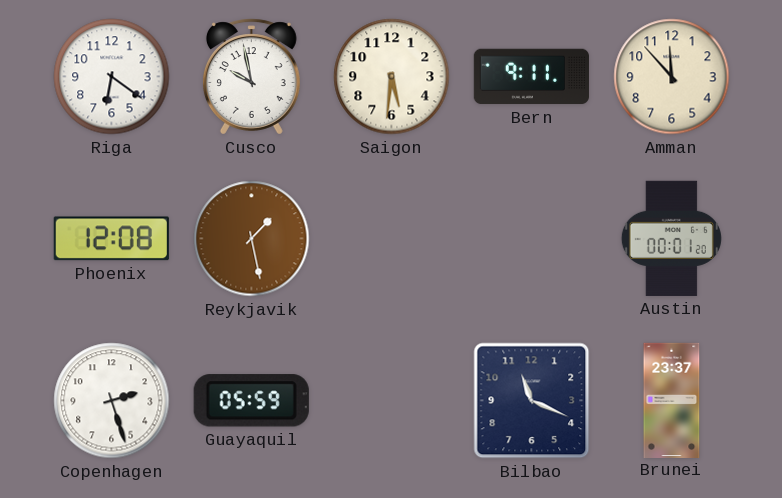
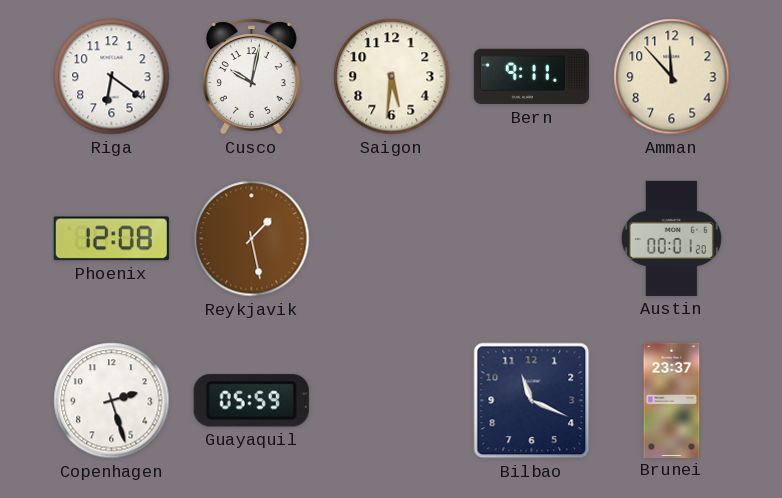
Cusco: 9:58 -> 10:02 (251, 77)
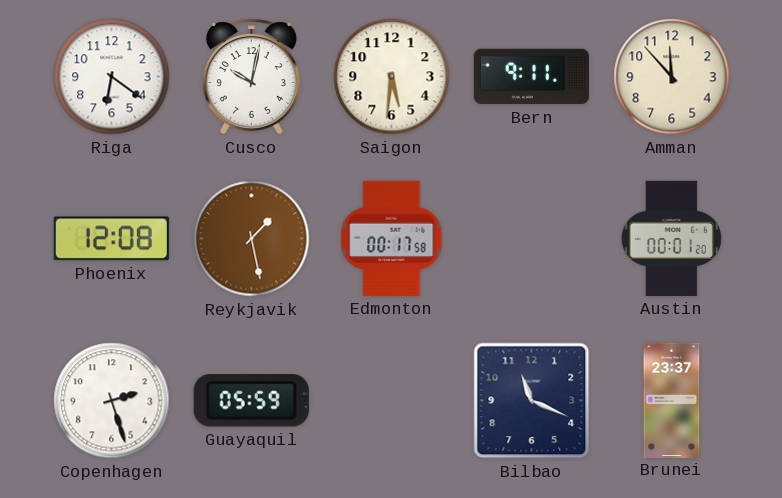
Edmonton: none -> 00:17 (392, 238)
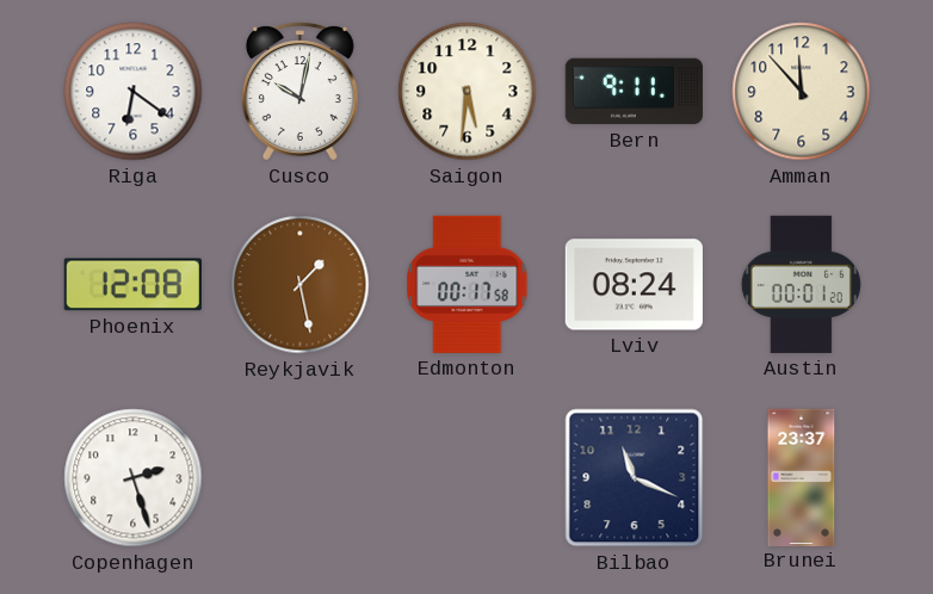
Lviv: none -> 08:24 (634, 285)
Guayaquil: 05:59 -> none (251, 401)
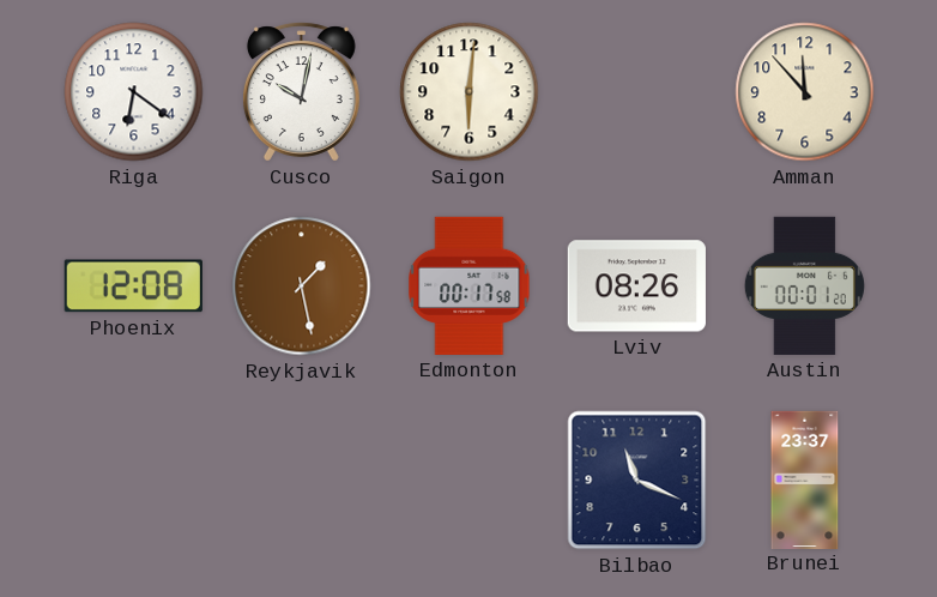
Saigon: 5:31 -> 6:01 (470, 92)
Bern: 9:11 -> none (634, 92)
Lviv: 08:24 -> 08:26 (636, 287)
Copenhagen: 2:27 -> none (134, 478)
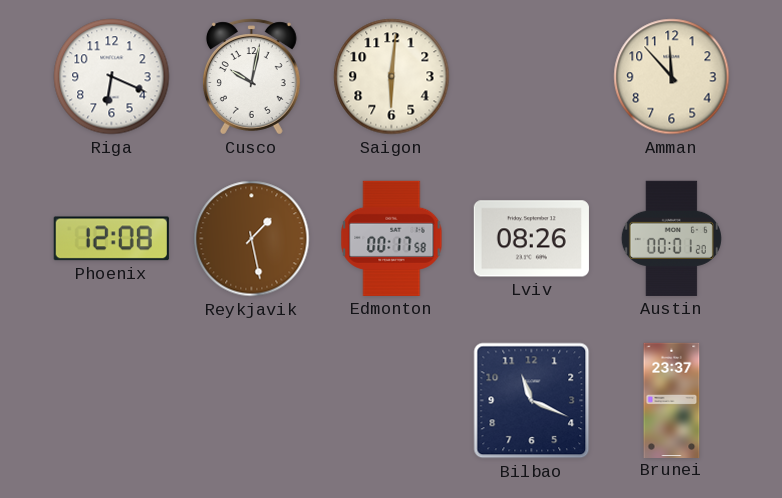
Riga: 6:21 -> 6:19 (112, 77)
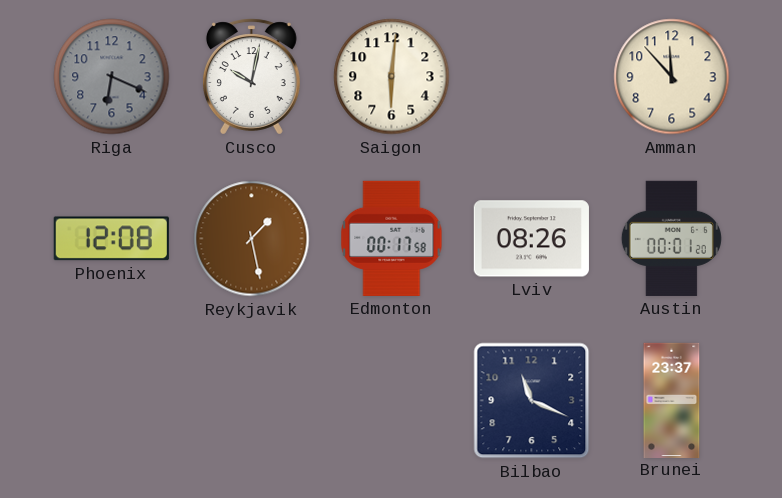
Riga dial: white -> grey (112, 77)
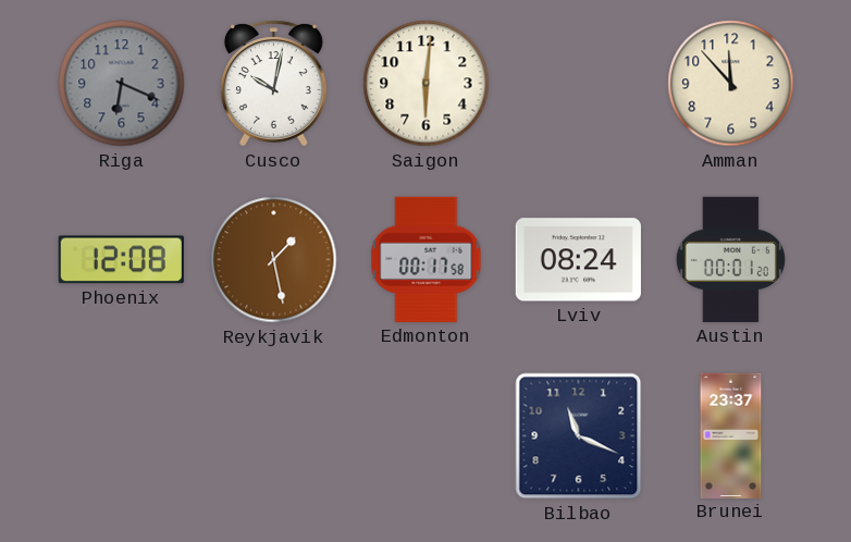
Lviv: 08:26 -> 08:24 (578, 260)
